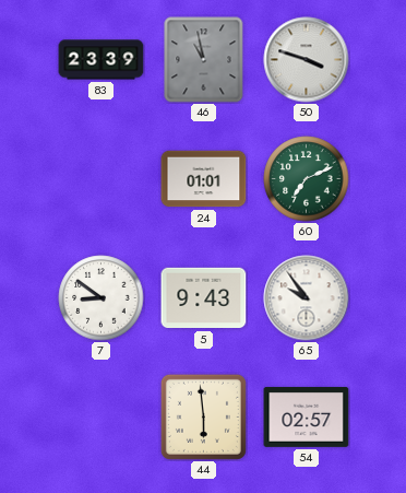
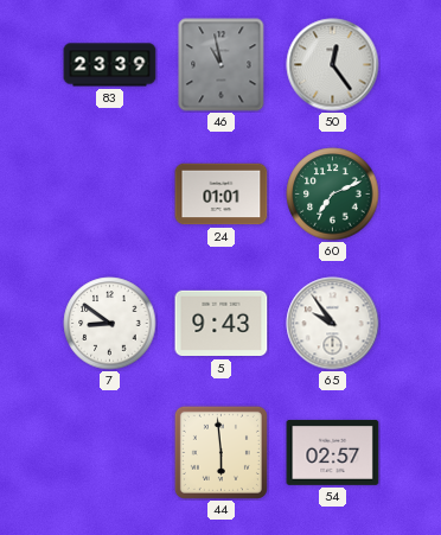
50: 3:48 -> 12:24 (333, 65)
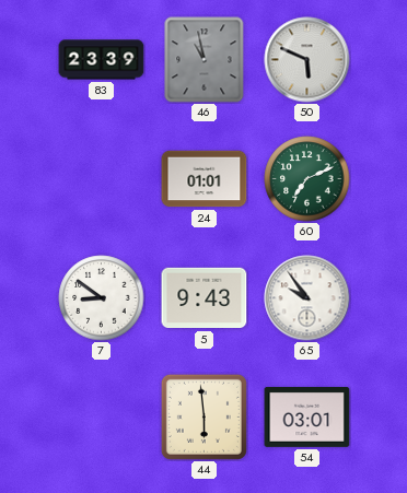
50: 12:24 -> 5:49 (307, 60)
54: 02:57 -> 03:01 (307, 416)
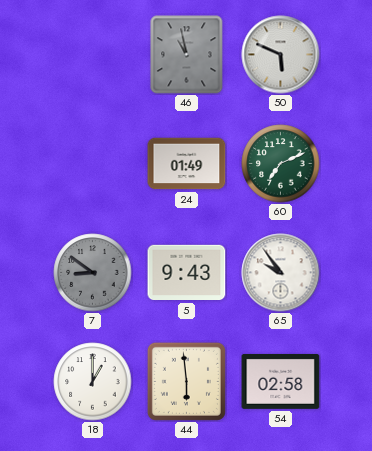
83: 23:39 -> none (102, 60)
24: 01:01 -> 01:49 (187, 164)
7 dial: white -> grey (93, 273)
18: none -> 1:00 (93, 382)
54: 03:01 -> 02:58 (281, 381)
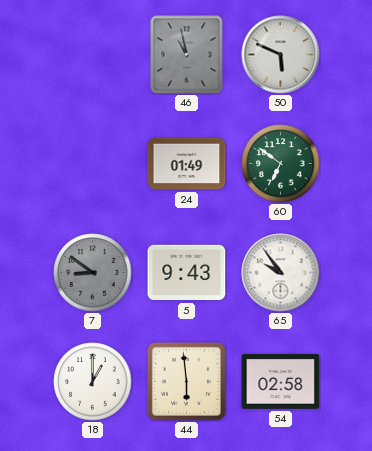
60: 7:11 -> 6:51 (281, 164)
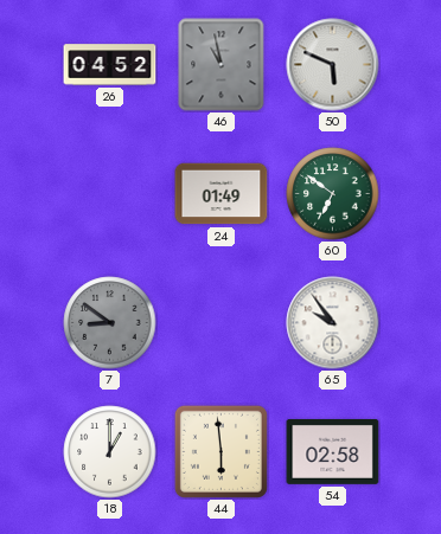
26: none -> 04:52 (110, 65)
5: 9:43 -> none (187, 273)
